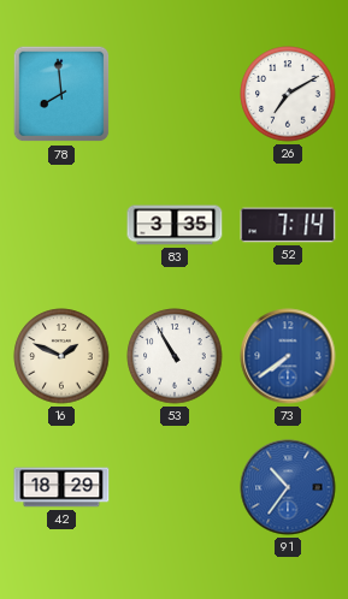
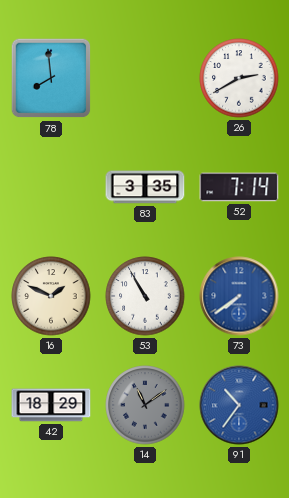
26: 7:10 -> 2:40 (239, 78)
14: none -> 11:09 (145, 405)
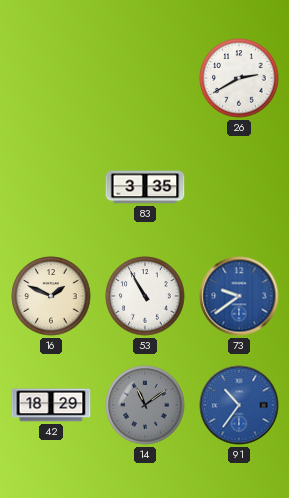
78: 7:59 -> none (51, 78)
52: 7:14 -> none (239, 187)
73: 7:39 -> 9:39 (239, 296)
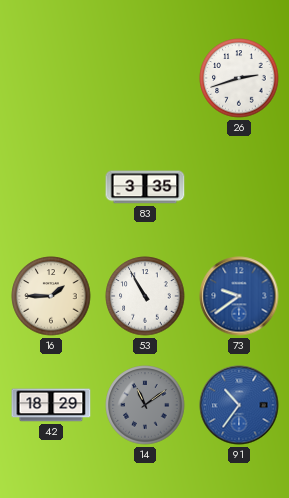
26: 2:40 -> 2:42 (239, 78)
16: 1:49 -> 1:45 (51, 296)
